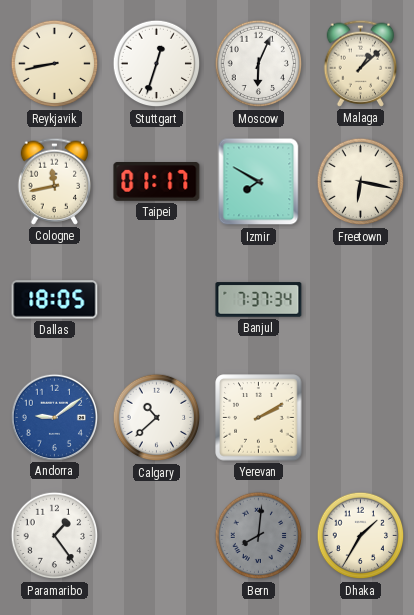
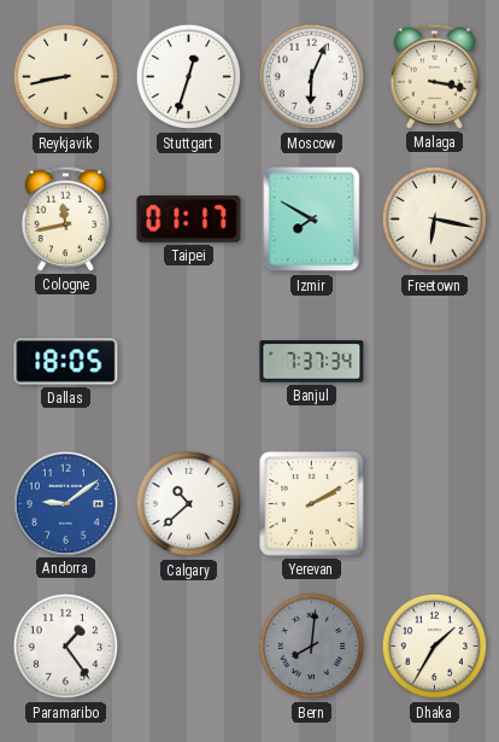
Malaga: 1:08 -> 3:17 (435, 76)
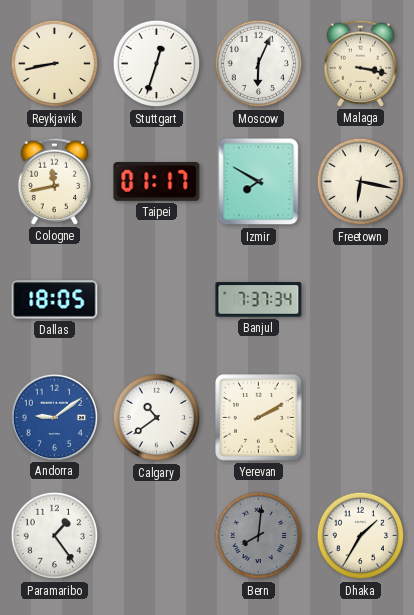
Calgary: 10:38 -> 10:39 (157, 418)
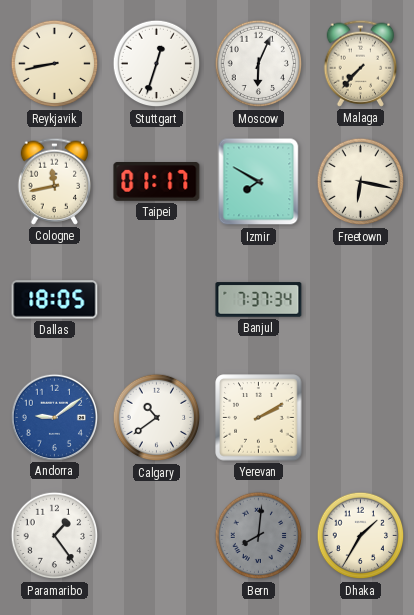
Malaga: 3:17 -> 7:37 (361, 63)
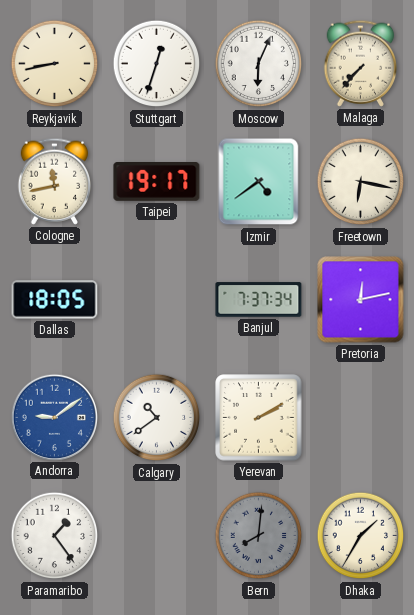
Taipei: 01:17 -> 19:17 (157, 182)
Izmir: 7:50 -> 4:39 (259, 182)
Pretoria: none -> 12:13 (361, 300)
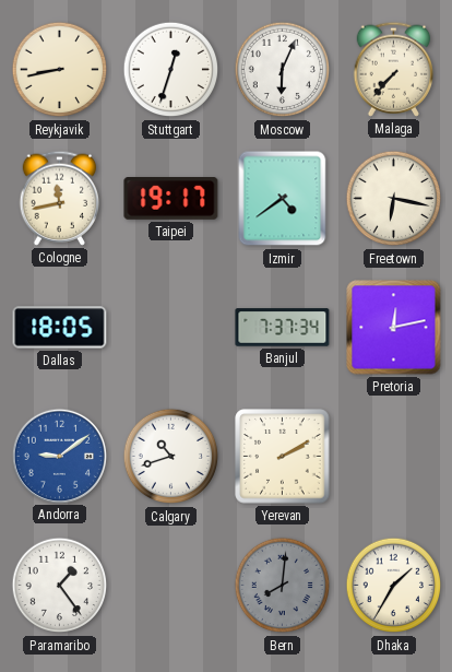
Calgary: 10:39 -> 10:42 (171, 457)
